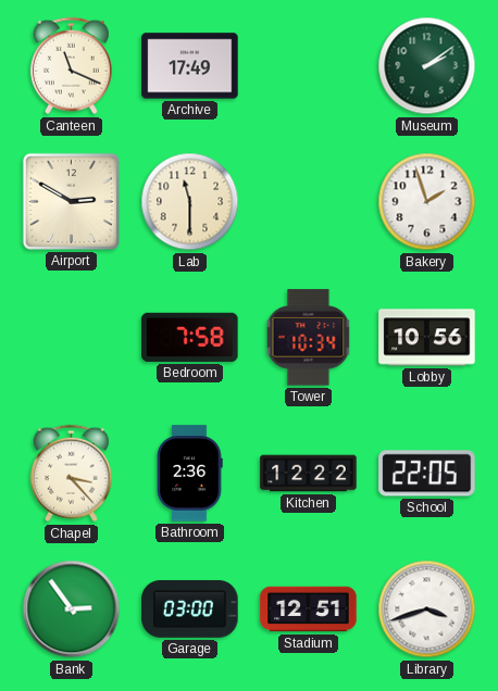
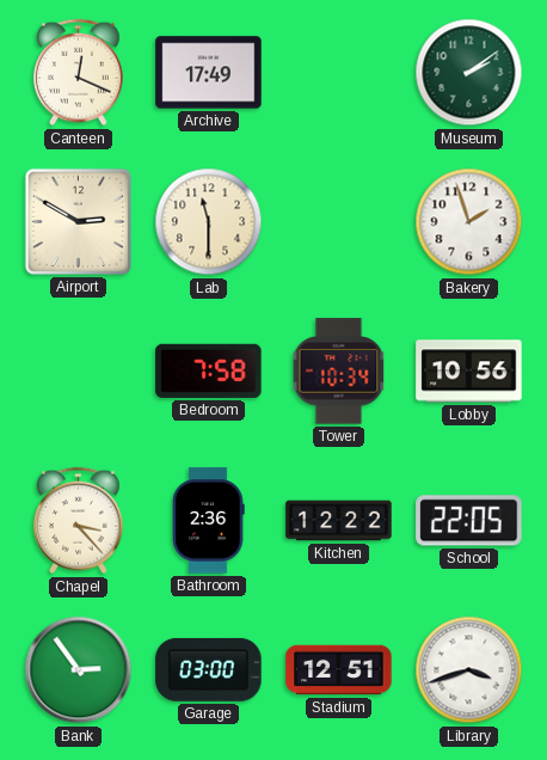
Canteen: 11:19 -> 12:19 (78, 73)
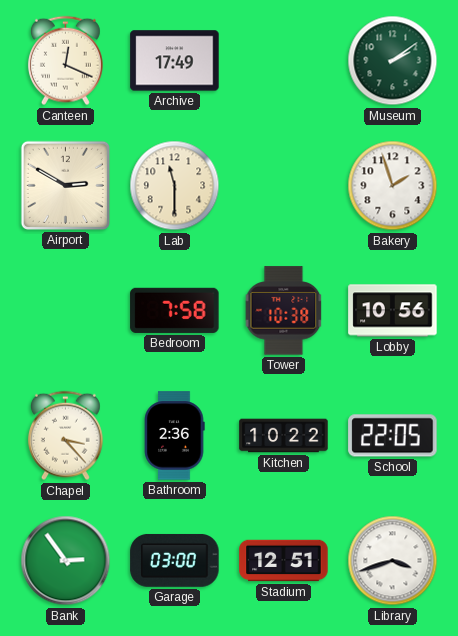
Tower: 10:34 -> 10:38 (284, 311)
Kitchen: 12:22 -> 10:22 (284, 436)
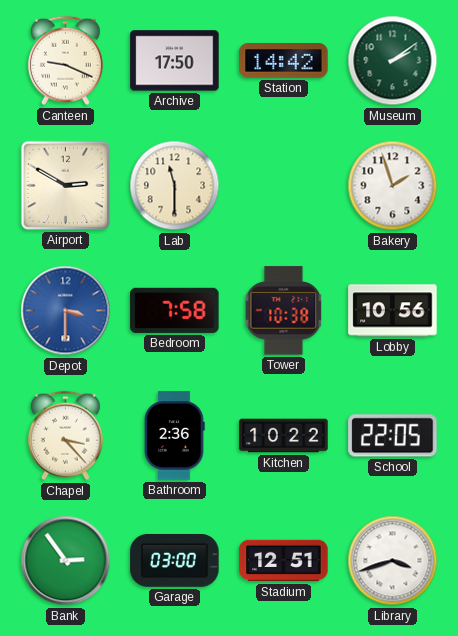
Canteen: 12:19 -> 9:19 (65, 61)
Archive: 17:49 -> 17:50 (175, 61)
Station: none -> 14:42 (284, 61)
Depot: none -> 3:30 (66, 311)
